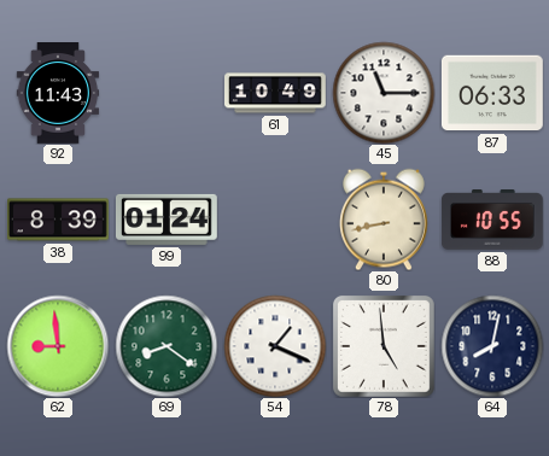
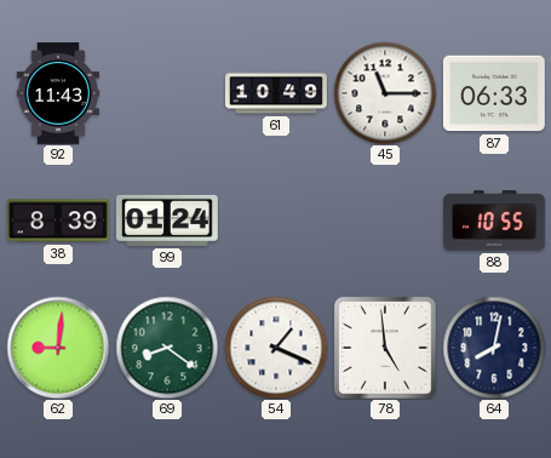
80: 8:43 -> none (384, 220)
62: 8:59 -> 9:01 (58, 348)
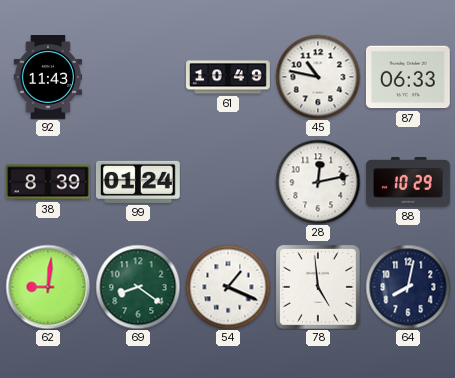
45: 11:15 -> 10:47 (318, 77)
28: none -> 12:13 (318, 182)
88: 10:55 -> 10:29 (409, 182)
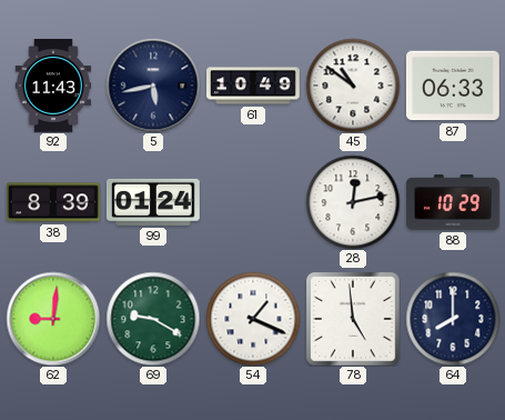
5: none -> 5:43 (153, 86)
45: 10:47 -> 10:51 (353, 86)
69: 8:21 -> 9:20 (153, 319)
64: 8:02 -> 8:00 (453, 319)
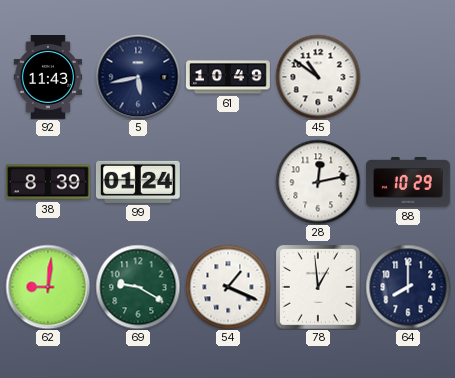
87: 06:33 -> none (453, 86)
78: 4:59 -> 12:59 (318, 287)
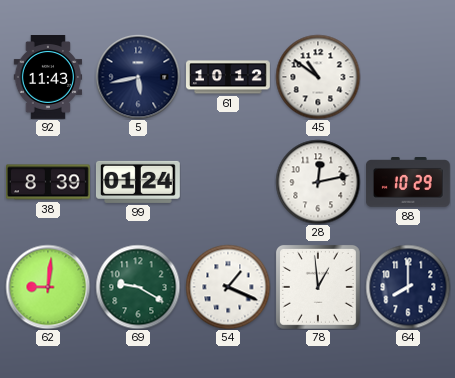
61: 10:49 -> 10:12 (229, 77)
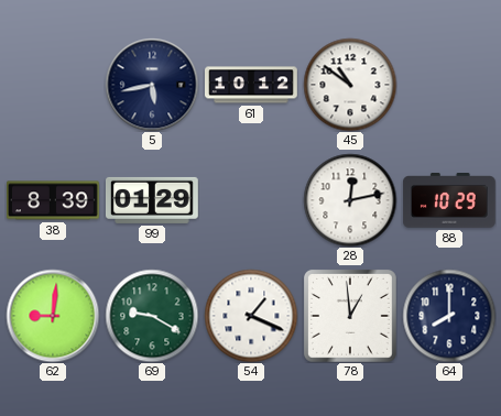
92: 11:43 -> none (48, 78)
99: 01:24 -> 01:29 (153, 200)
